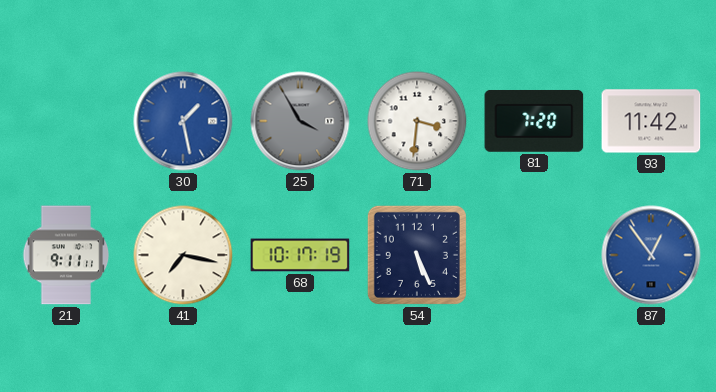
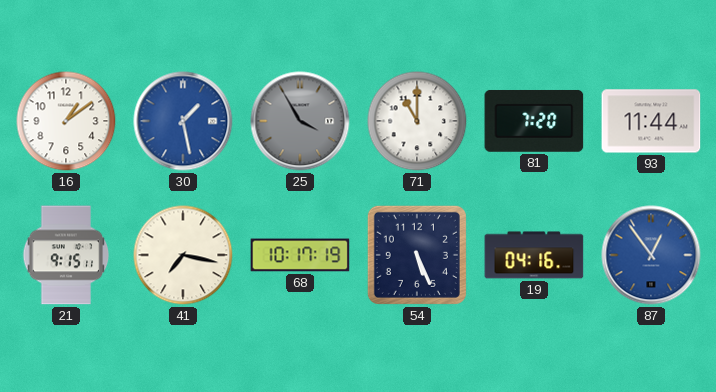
16: none -> 1:09 (66, 121)
71: 3:31 -> 11:00 (417, 121)
93: 11:42 -> 11:44 (651, 121)
21: 9:11 -> 9:15 (66, 255)
19: none -> 04:16 (534, 255)
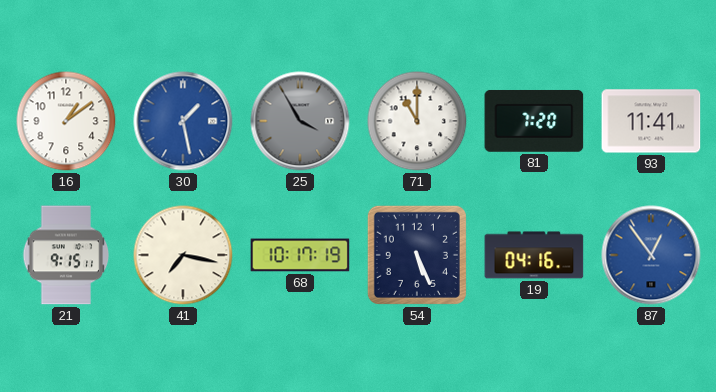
93: 11:44 -> 11:41 (651, 121)
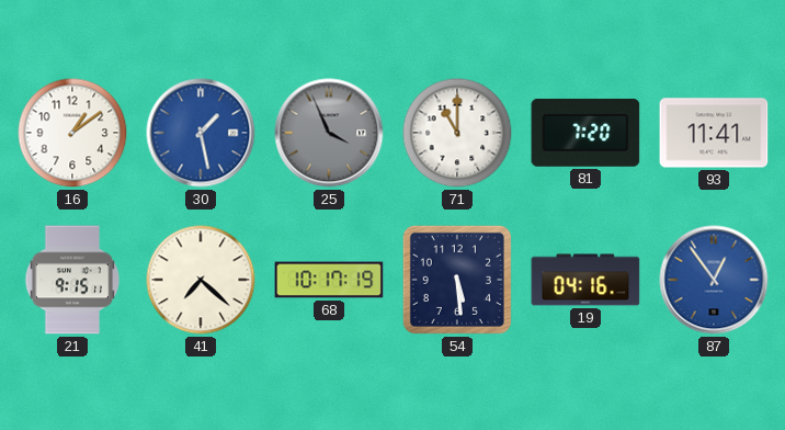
25: 3:55 -> 3:56 (329, 133)
41: 7:17 -> 7:22 (201, 280)
54: 5:26 -> 5:29 (457, 280)
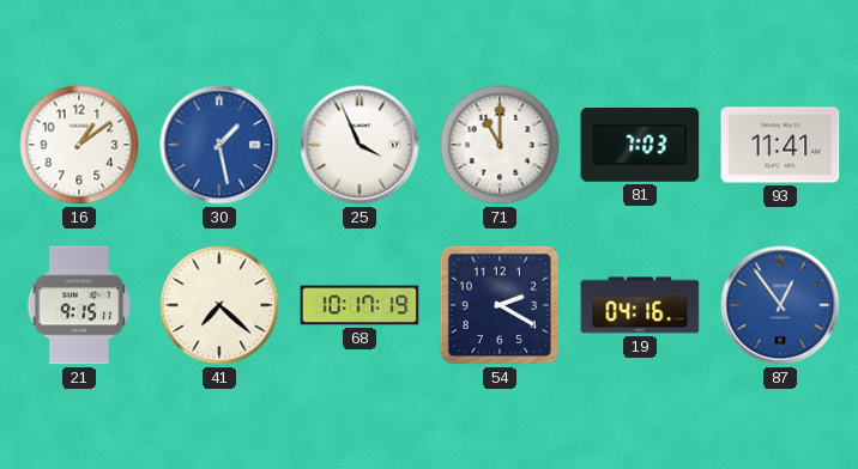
25 dial: grey -> white (359, 145)
81: 7:20 -> 7:03 (640, 145)
54: 5:29 -> 2:20 (500, 305)
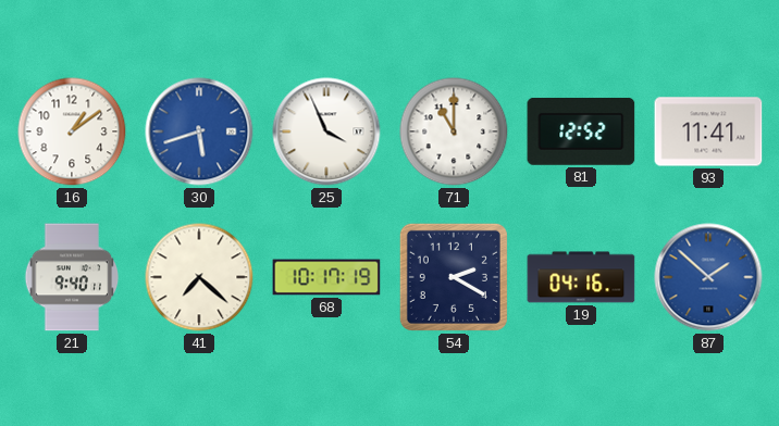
30: 1:28 -> 5:42 (199, 131)
81: 7:03 -> 12:52 (581, 131)
21: 9:15 -> 9:40 (72, 277)
87: 12:54 -> 1:52 (708, 277)
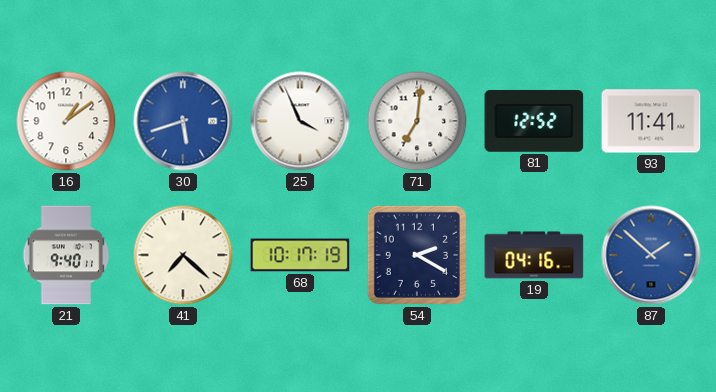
71: 11:00 -> 7:01 (417, 121)
